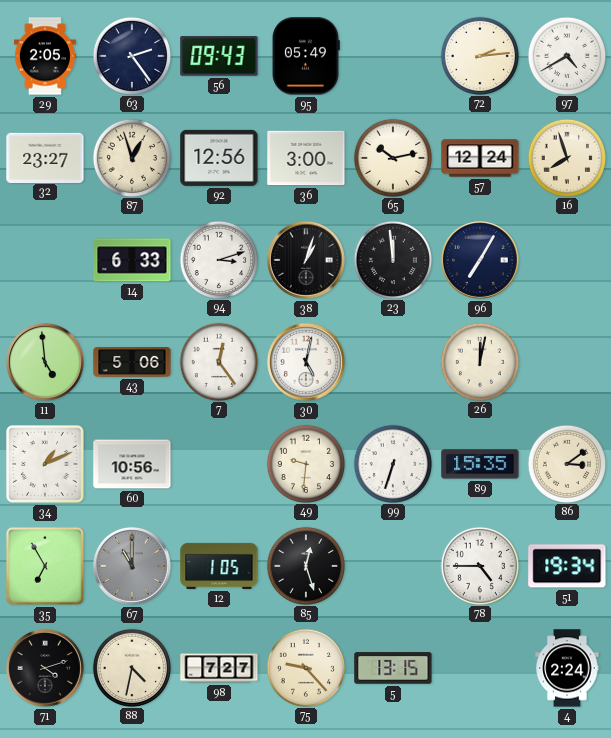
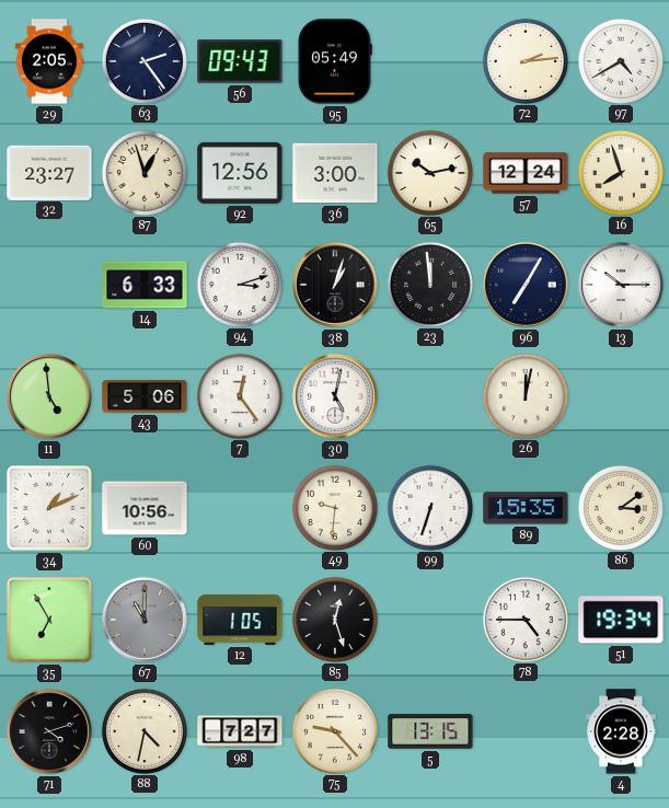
13: none -> 10:15 (621, 285)
4: 2:24 -> 2:28 (621, 731)
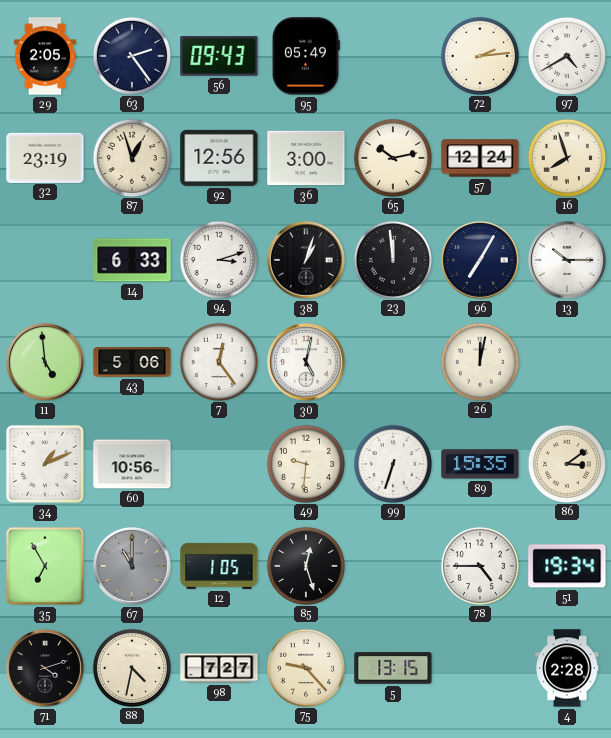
32: 23:27 -> 23:19 (45, 157)
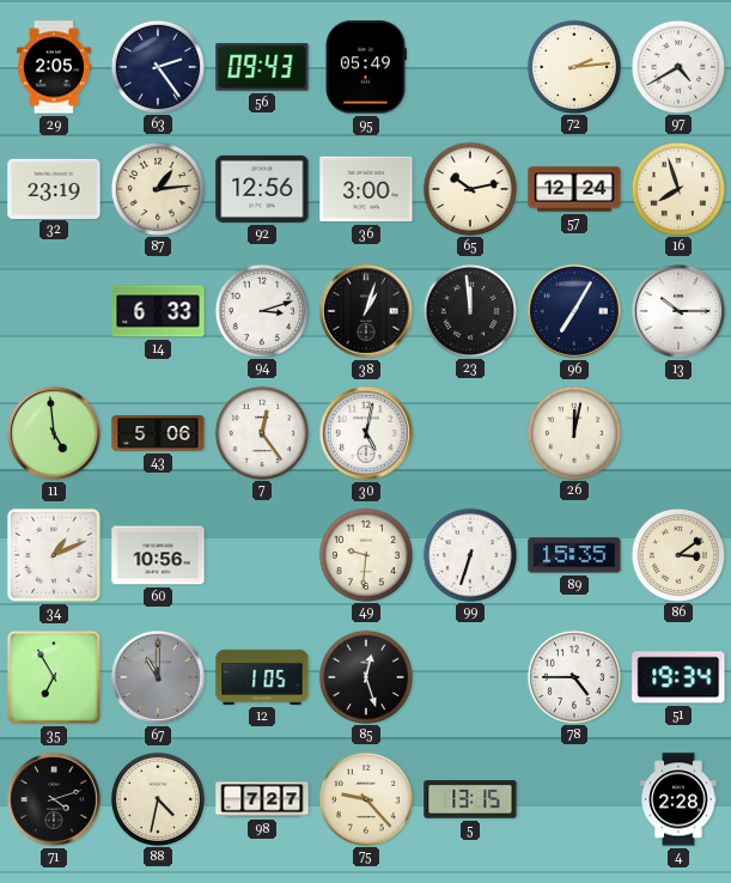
87: 12:57 -> 1:14 (157, 188)
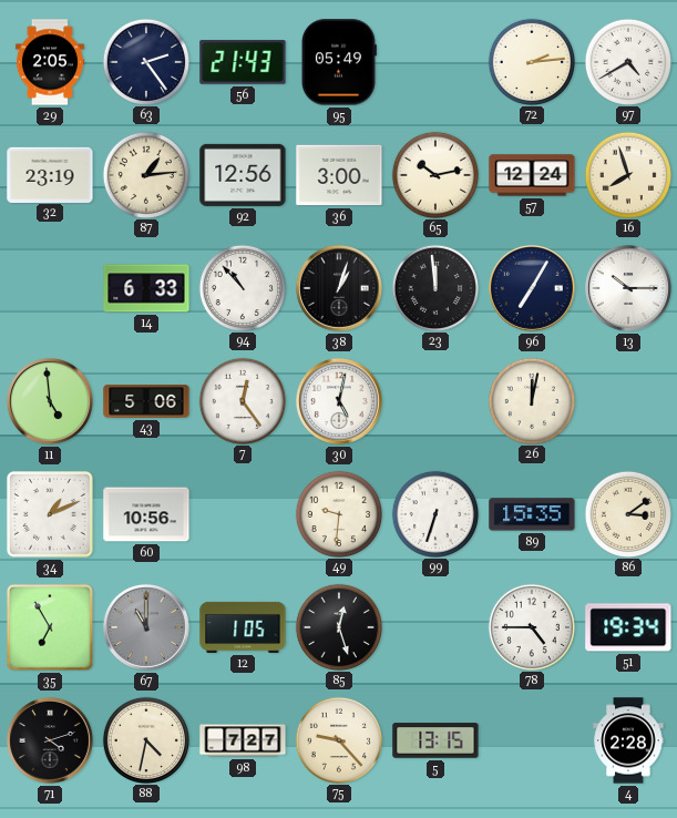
56: 09:43 -> 21:43 (243, 62)
94: 3:12 -> 10:53 (242, 287)
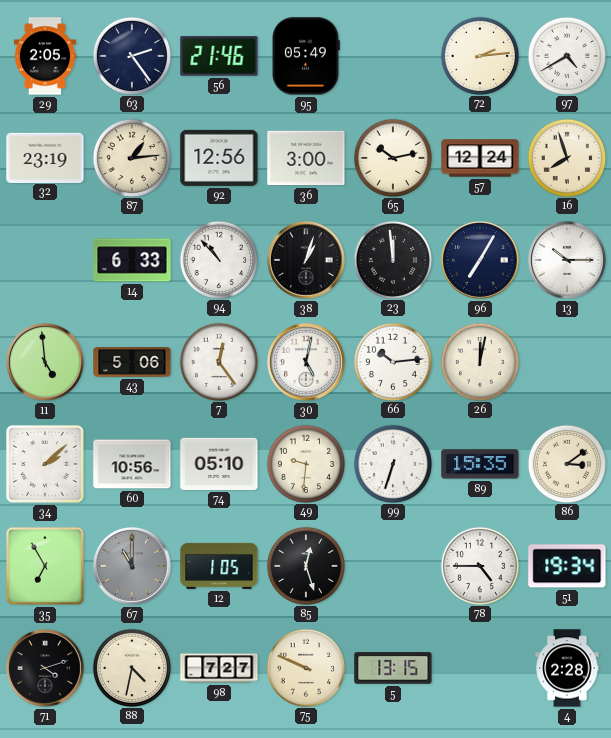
56: 21:43 -> 21:46 (219, 56)
66: none -> 10:14 (392, 361)
34: 1:11 -> 2:08 (45, 464)
74: none -> 05:10 (219, 464)
75: 9:23 -> 9:49 (305, 667)
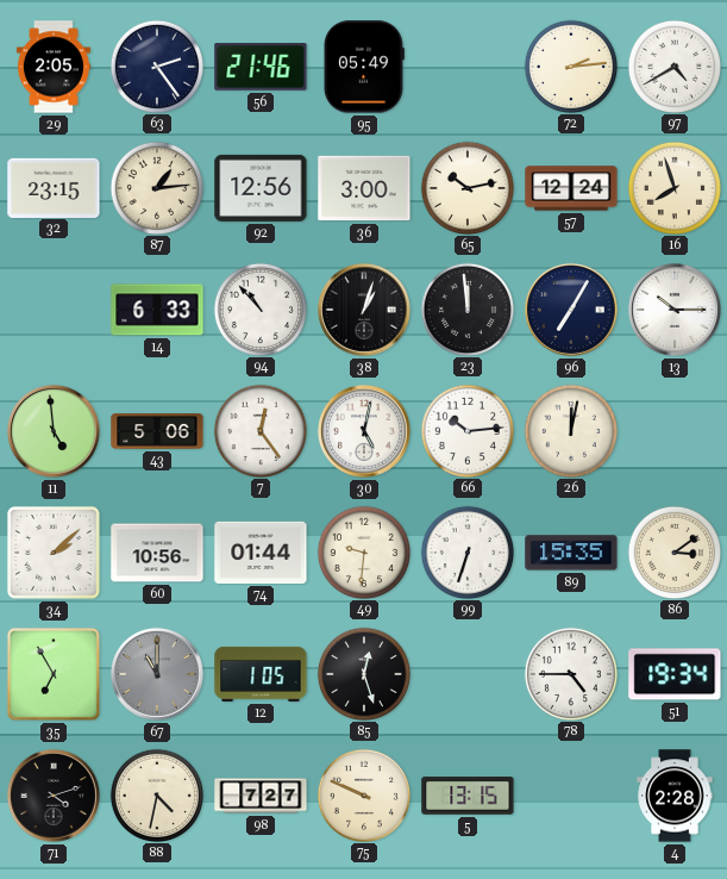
32: 23:19 -> 23:15 (54, 187)
74: 05:10 -> 01:44 (261, 553)
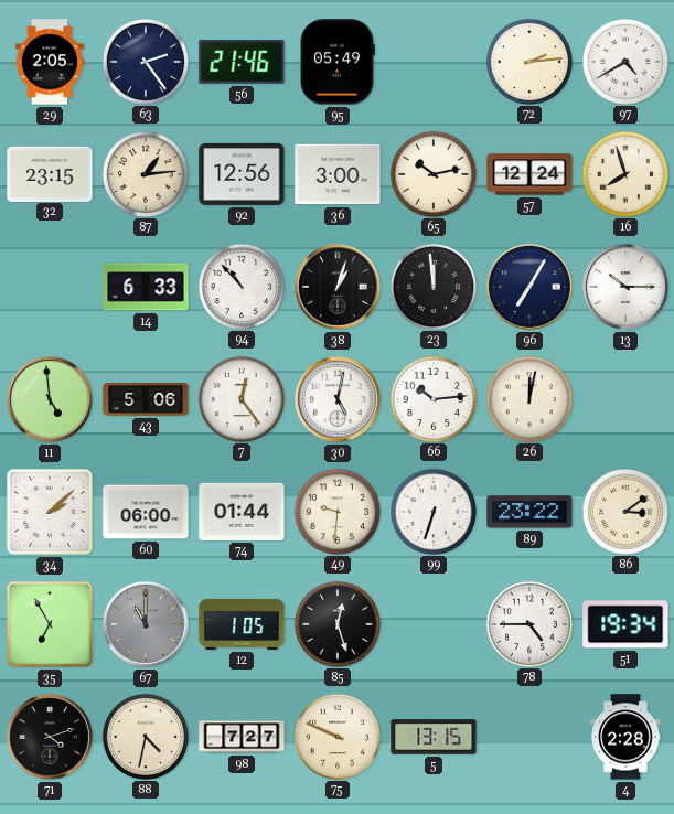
60: 10:56 -> 06:00 (146, 512)
89: 15:35 -> 23:22 (529, 512)
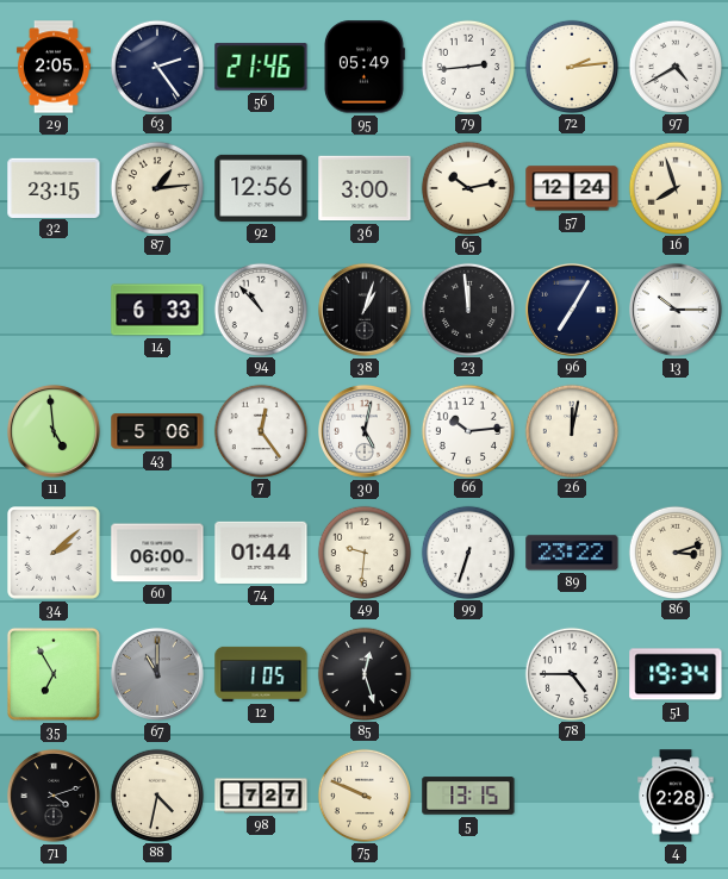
79: none -> 2:44 (467, 66)
86: 3:09 -> 3:12 (674, 551)
